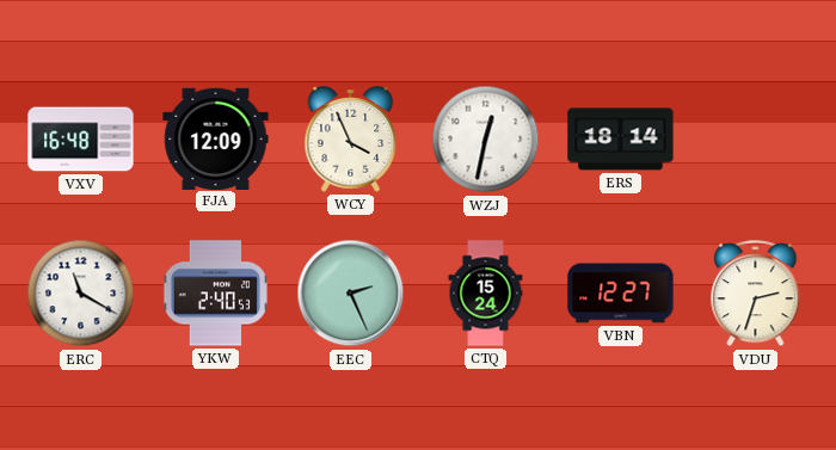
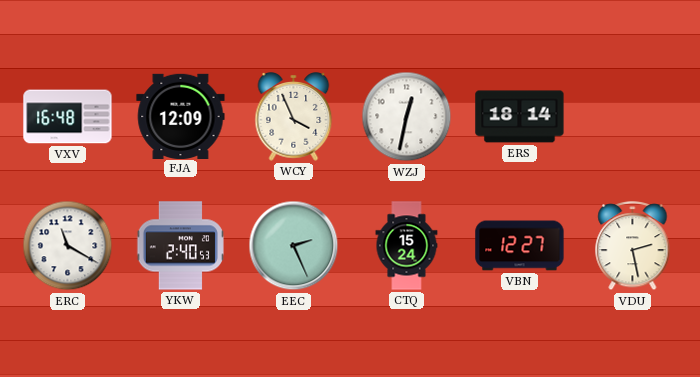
VDU: 2:33 -> 2:28 (633, 247)
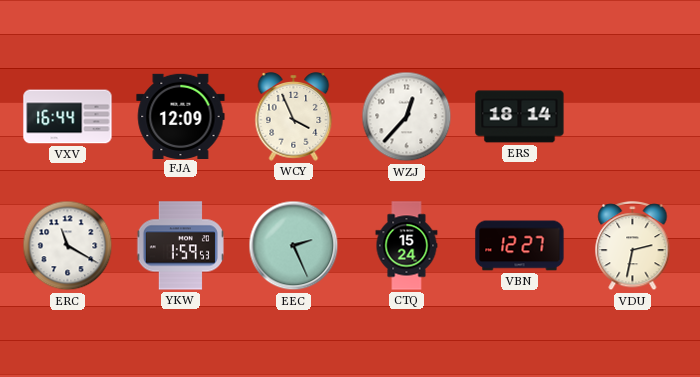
VXV: 16:48 -> 16:44 (68, 117)
WZJ: 12:32 -> 12:37 (407, 117)
YKW: 2:40 -> 1:59 (180, 246)
VDU: 2:28 -> 2:32 (633, 247)
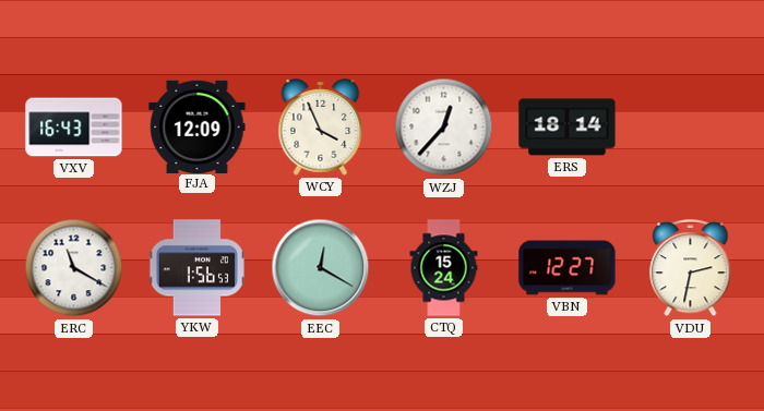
VXV: 16:44 -> 16:43 (74, 128)
YKW: 1:59 -> 1:56 (196, 268)
EEC: 2:26 -> 12:20 (321, 268)
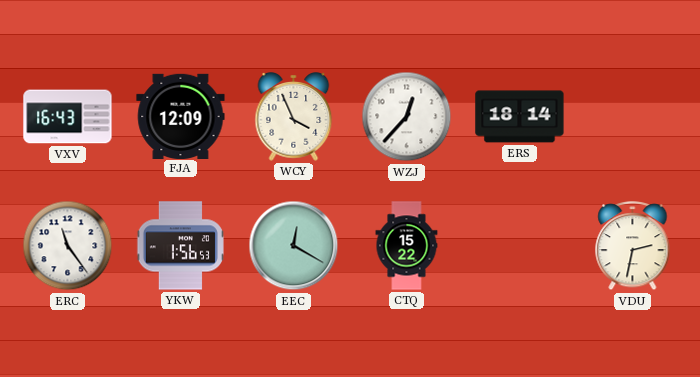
ERC: 11:20 -> 11:24 (68, 246)
CTQ: 15:24 -> 15:22 (407, 246)
VBN: 12:27 -> none (568, 268)
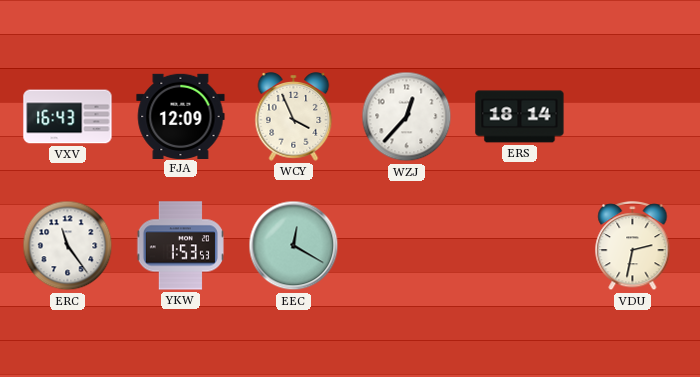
YKW: 1:56 -> 1:53 (180, 246)
CTQ: 15:22 -> none (407, 246)
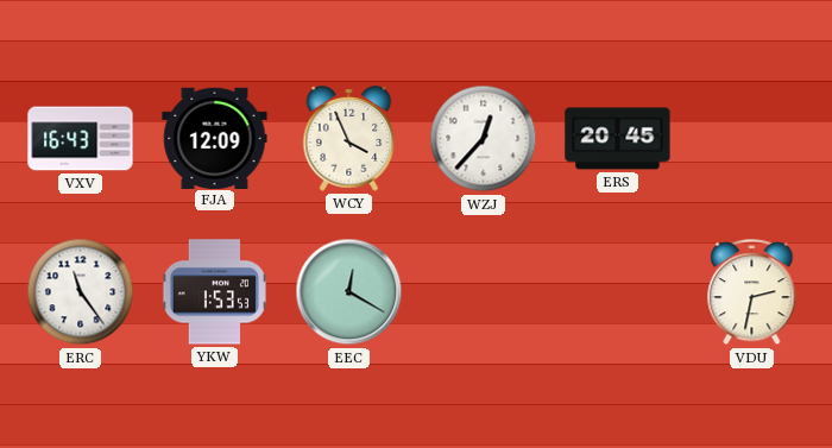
ERS: 18:14 -> 20:45 (618, 139)
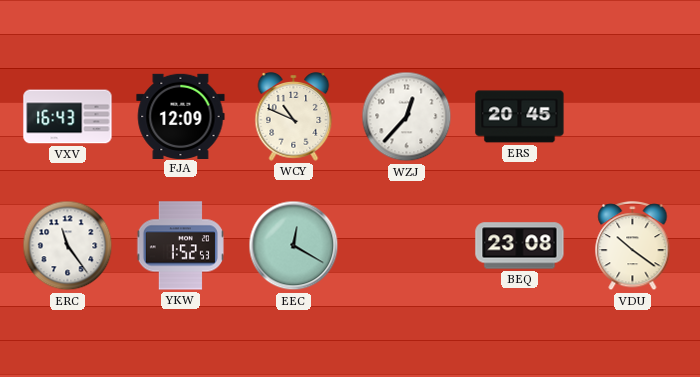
WCY: 3:56 -> 10:49 (294, 117)
YKW: 1:53 -> 1:52 (180, 246)
BEQ: none -> 23:08 (520, 246)
VDU: 2:32 -> 10:21 (633, 247)
